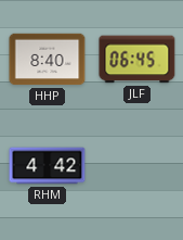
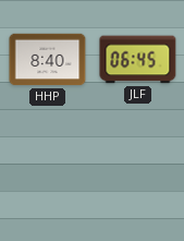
RHM: 4:42 -> none (48, 166)
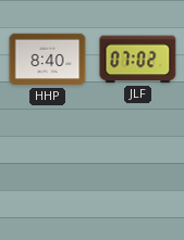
JLF: 06:45 -> 07:02 (138, 60)
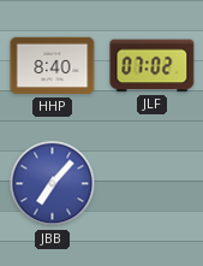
JBB: none -> 7:07 (53, 184)
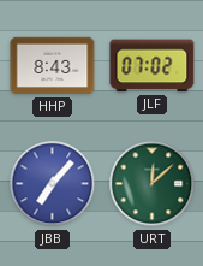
HHP: 8:40 -> 8:43 (53, 66)
URT: none -> 12:08 (153, 184)
